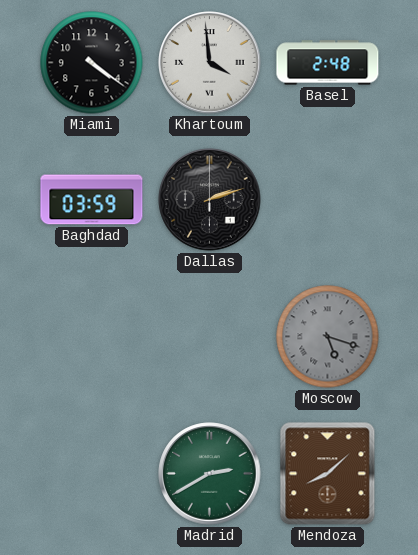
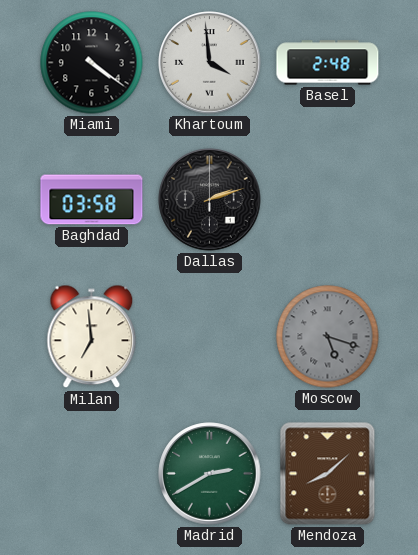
Baghdad: 03:59 -> 03:58 (92, 200)
Milan: none -> 6:59 (92, 337)
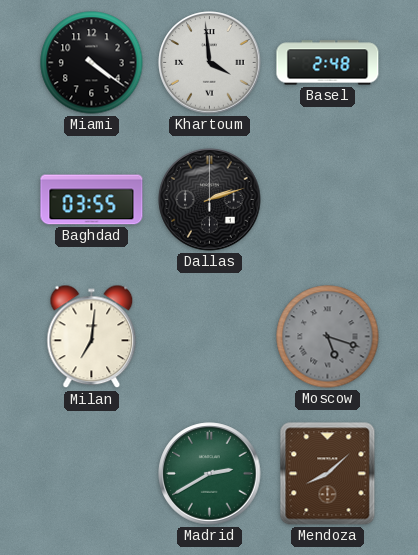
Baghdad: 03:58 -> 03:55 (92, 200)
Milan: 6:59 -> 7:01 (92, 337)
